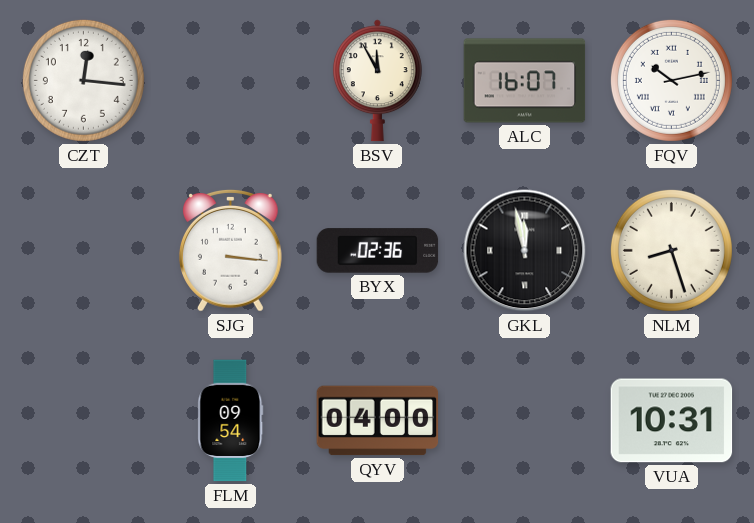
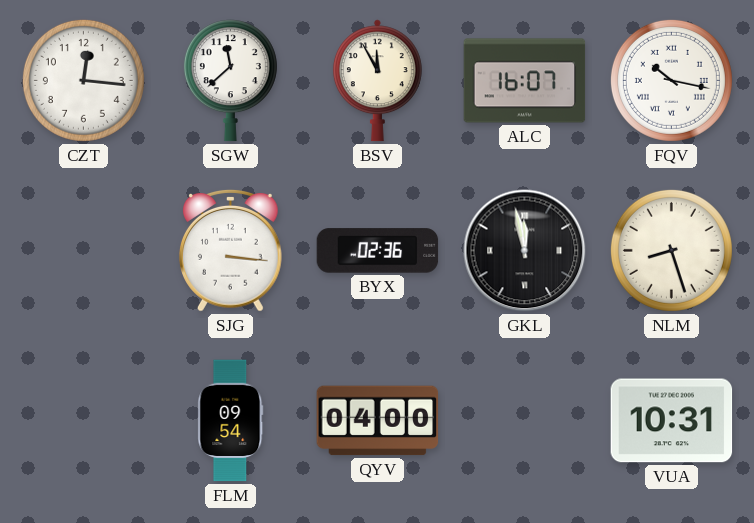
SGW: none -> 11:38 (230, 81)
FQV: 10:13 -> 10:17 (671, 80)
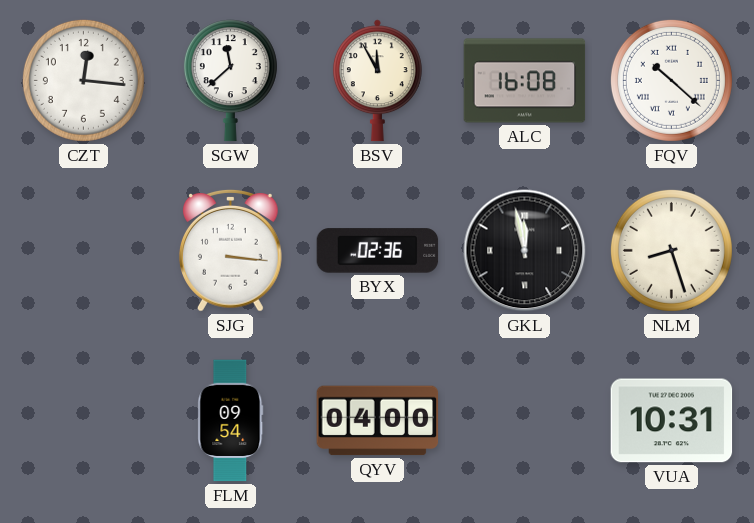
ALC: 16:07 -> 16:08 (525, 81)
FQV: 10:17 -> 10:22 (671, 80)
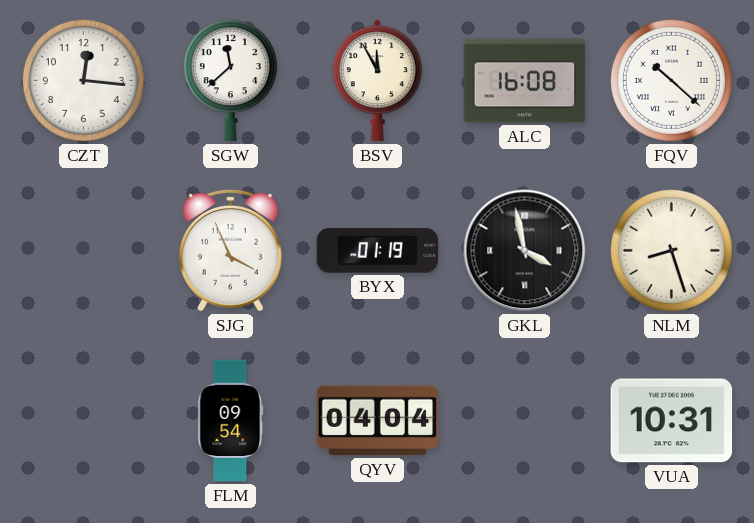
SJG: 3:16 -> 3:56 (231, 251)
BYX: 02:36 -> 01:19 (378, 251)
GKL: 11:58 -> 3:58 (525, 251)
QYV: 04:00 -> 04:04 (378, 421)
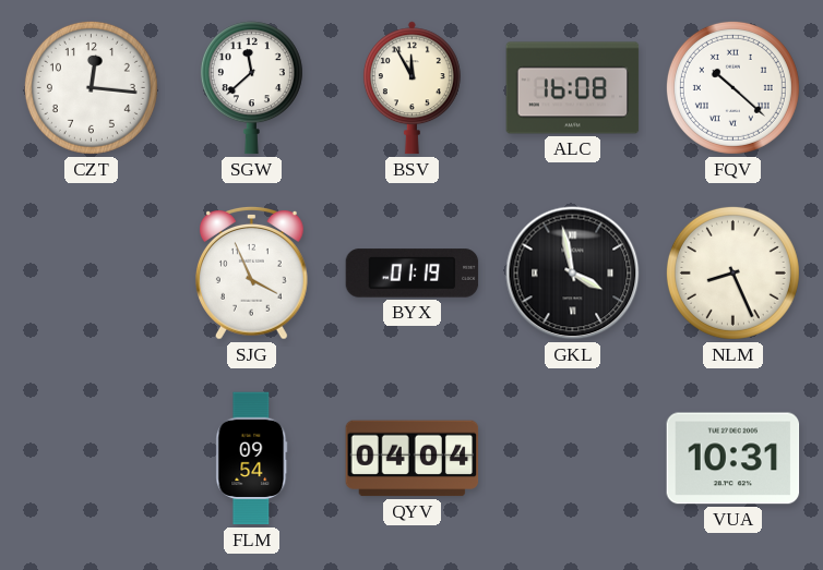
NLM: 8:27 -> 8:26 (732, 272)
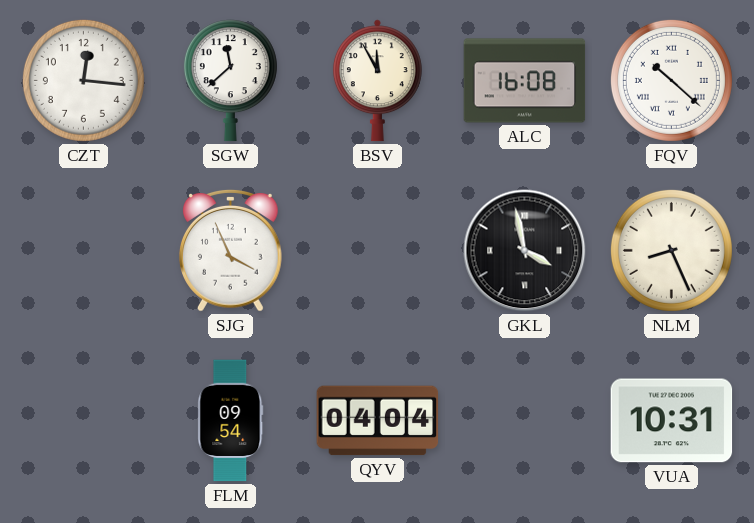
BYX: 01:19 -> none (413, 274)
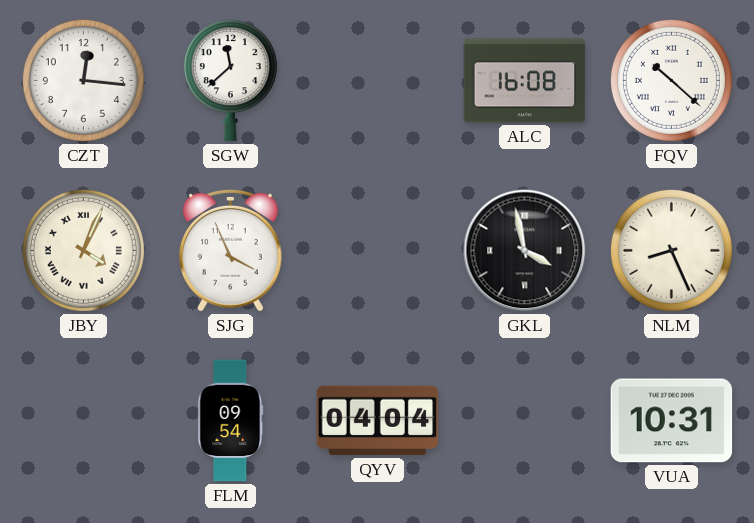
BSV: 11:55 -> none (377, 81)
JBY: none -> 4:04 (83, 250)
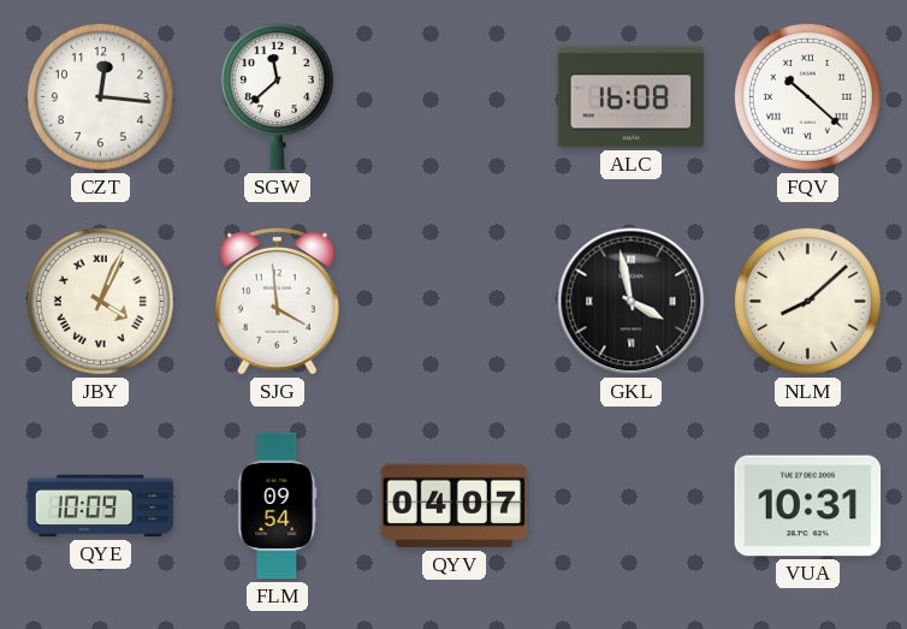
SJG: 3:56 -> 3:59 (278, 302)
NLM: 8:26 -> 8:08 (807, 301)
QYE: none -> 10:09 (101, 506)
QYV: 04:04 -> 04:07 (455, 506)
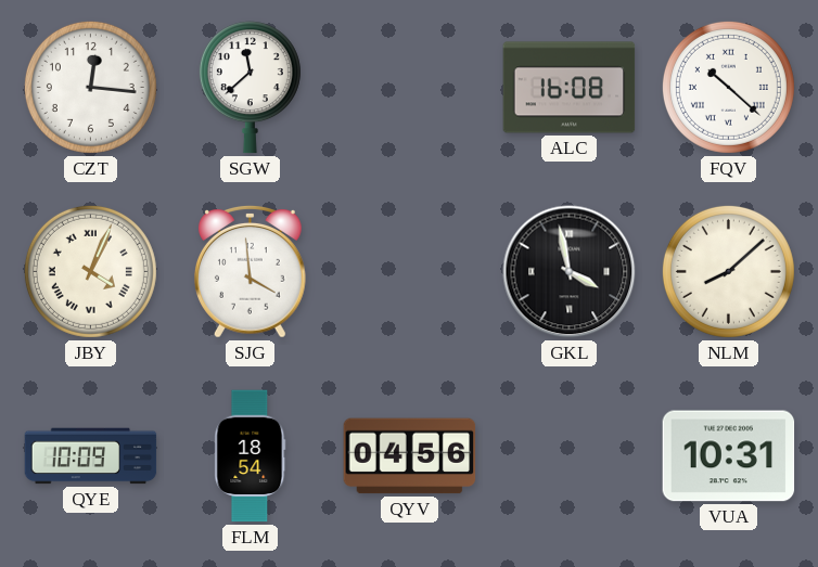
FLM: 09:54 -> 18:54 (251, 456)
QYV: 04:07 -> 04:56 (410, 456)
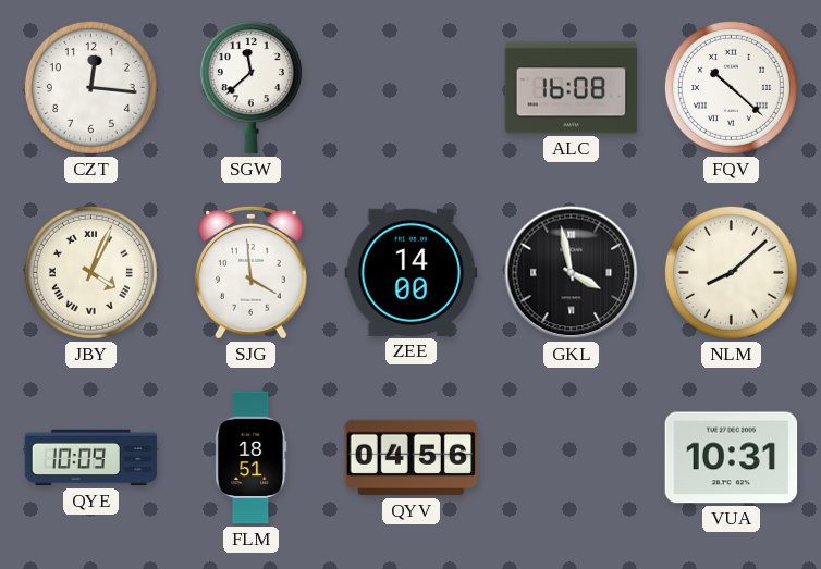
ZEE: none -> 14:00 (412, 272)
FLM: 18:54 -> 18:51 (252, 458)
